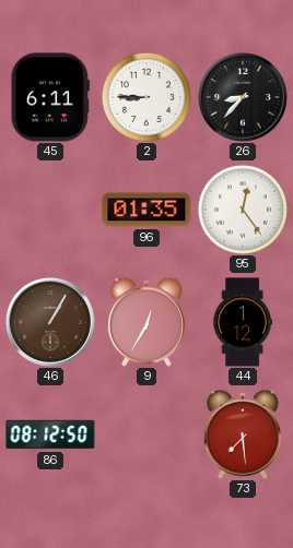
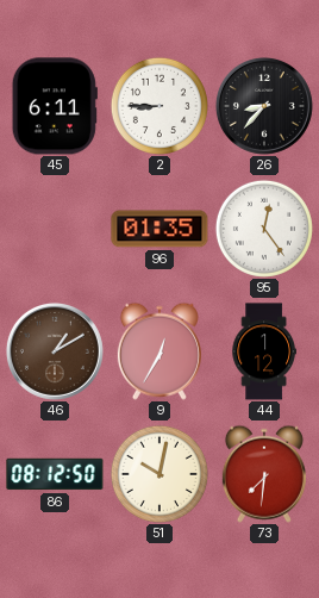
46: 1:05 -> 1:10 (55, 351)
51: none -> 10:02 (159, 474)
73: 7:29 -> 7:31 (264, 474)
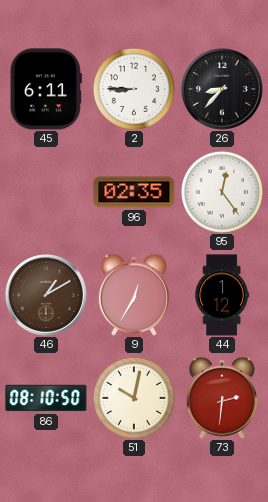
96: 01:35 -> 02:35 (134, 192)
86: 08:12 -> 08:10 (46, 398)
73: 7:31 -> 2:31 (222, 398)
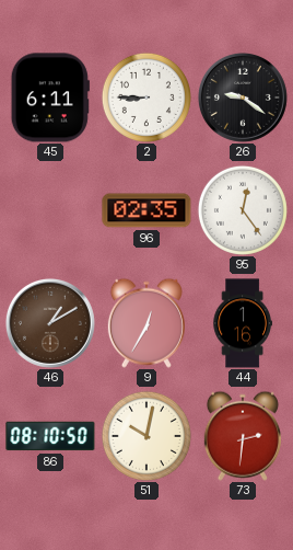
26: 8:37 -> 9:21 (243, 98)
44: 1:12 -> 1:16 (243, 323)
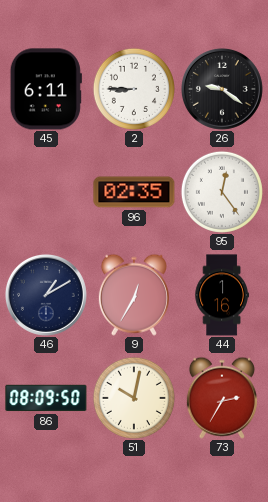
46 dial: brown -> navy (46, 295)
86: 08:10 -> 08:09 (46, 398)
73: 2:31 -> 2:35 (222, 398)
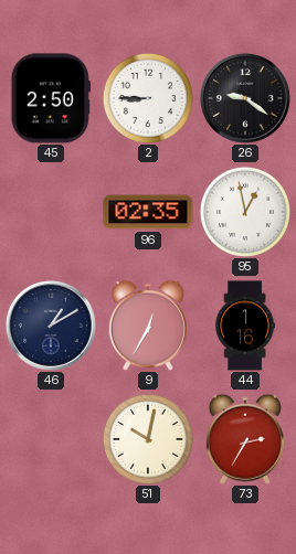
45: 6:11 -> 2:50 (51, 98)
95: 12:24 -> 12:58 (245, 212)
86: 08:09 -> none (46, 398)
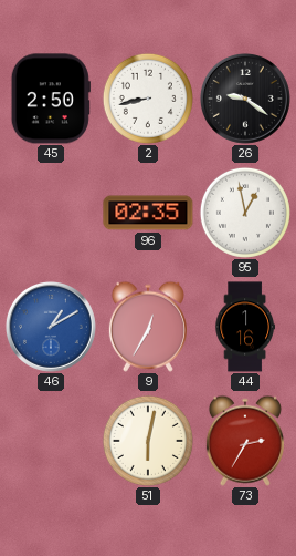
2: 8:45 -> 8:43 (148, 99)
46 dial: navy -> blue (51, 327)
51: 10:02 -> 6:02 (148, 441)
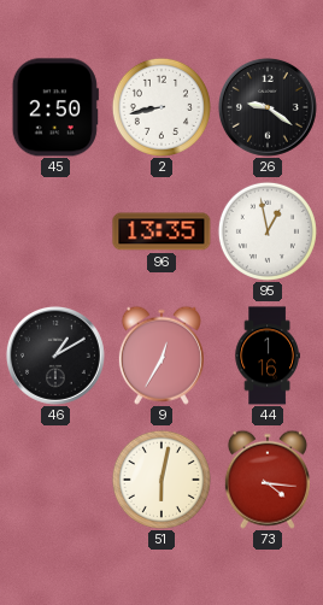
96: 02:35 -> 13:35 (161, 231)
46 dial: blue -> black (55, 356)
73: 2:35 -> 4:16 (268, 480)
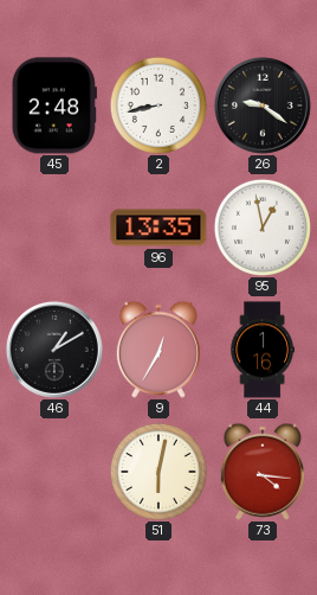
45: 2:50 -> 2:48 (54, 105)
